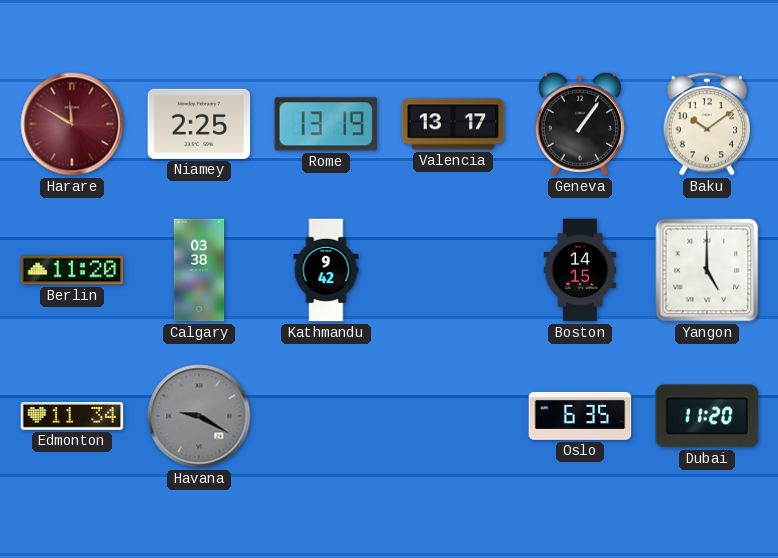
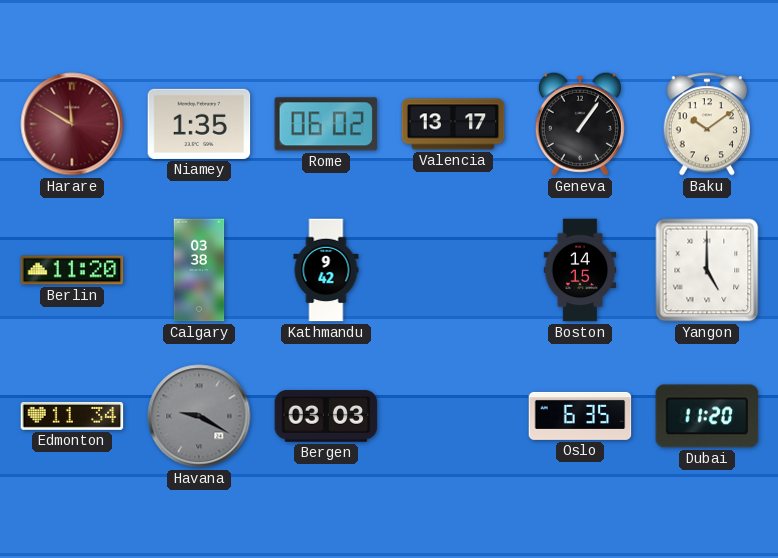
Niamey: 2:25 -> 1:35 (199, 124)
Rome: 13:19 -> 06:02 (326, 124)
Bergen: none -> 03:03 (326, 416)
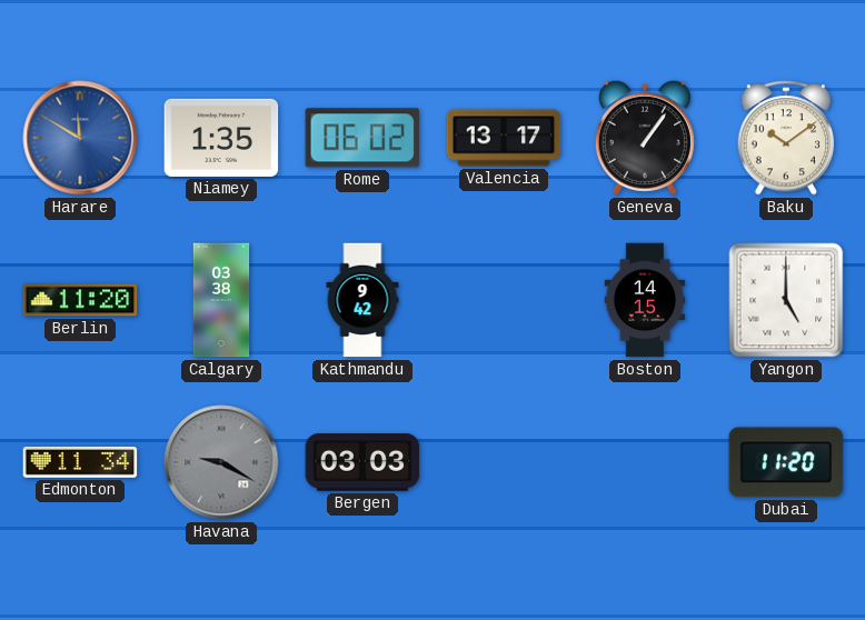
Harare dial: burgundy -> blue (80, 138)
Oslo: 6:35 -> none (580, 416)
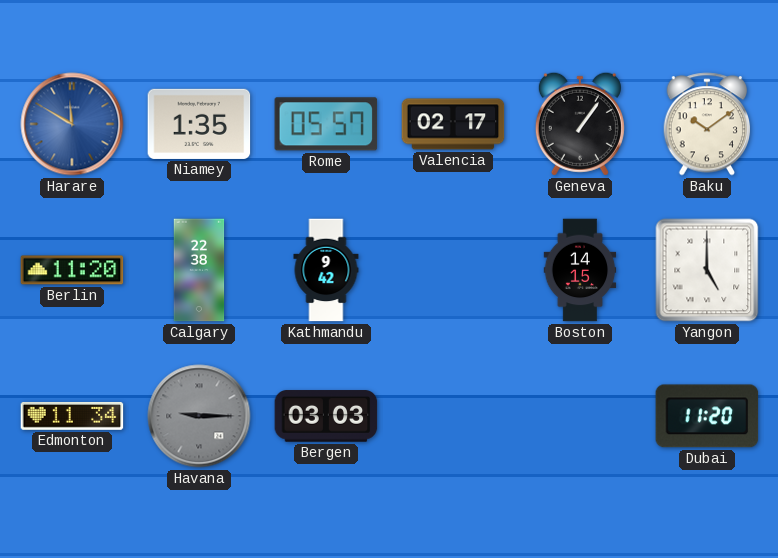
Rome: 06:02 -> 05:57 (326, 124)
Valencia: 13:17 -> 02:17 (453, 124)
Calgary: 03:38 -> 22:38 (199, 270)
Havana: 9:20 -> 9:15 (199, 416)
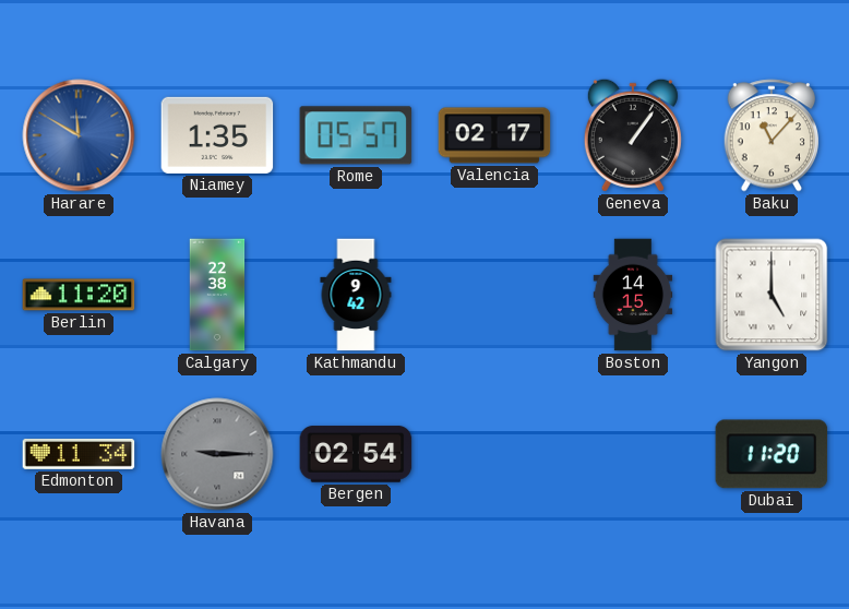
Baku: 10:09 -> 11:07 (772, 135)
Bergen: 03:03 -> 02:54 (356, 454)
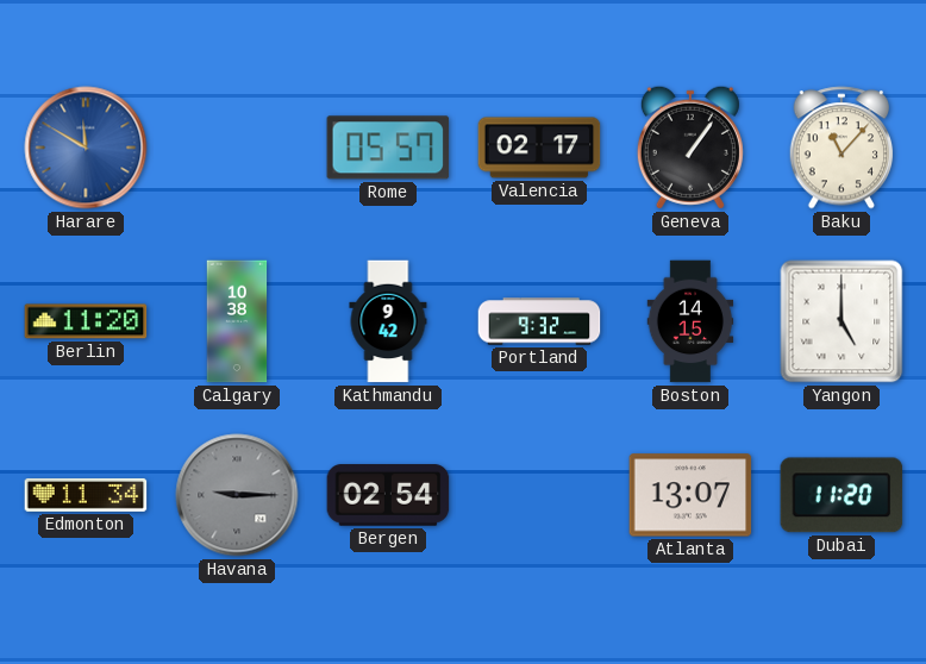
Niamey: 1:35 -> none (217, 135)
Calgary: 22:38 -> 10:38 (237, 321)
Portland: none -> 9:32 (539, 321)
Atlanta: none -> 13:07 (690, 495)
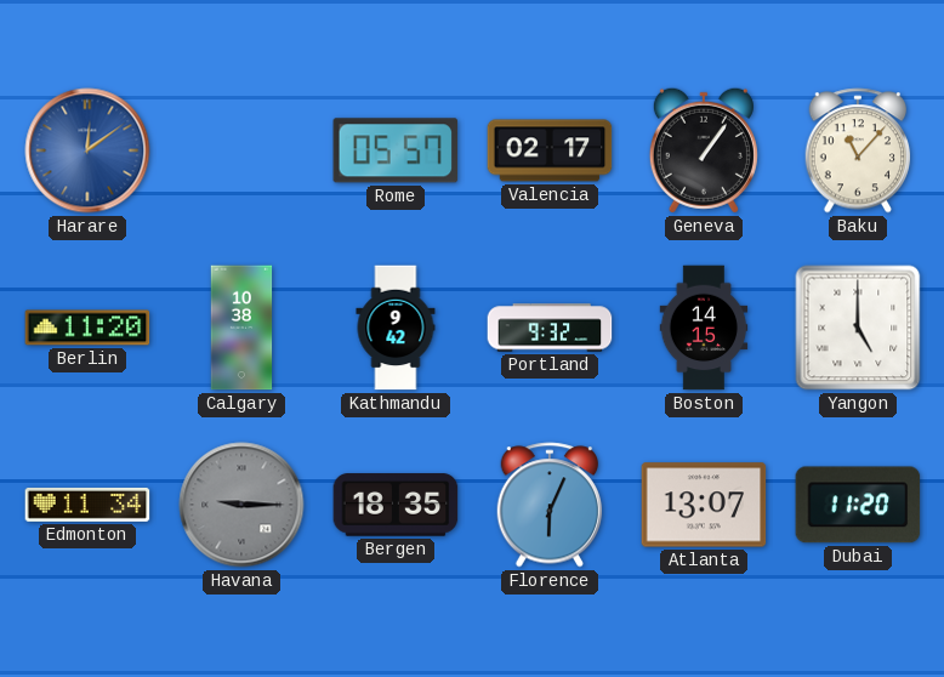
Harare: 11:50 -> 12:09 (87, 150)
Bergen: 02:54 -> 18:35 (396, 505)
Florence: none -> 6:04 (550, 505)
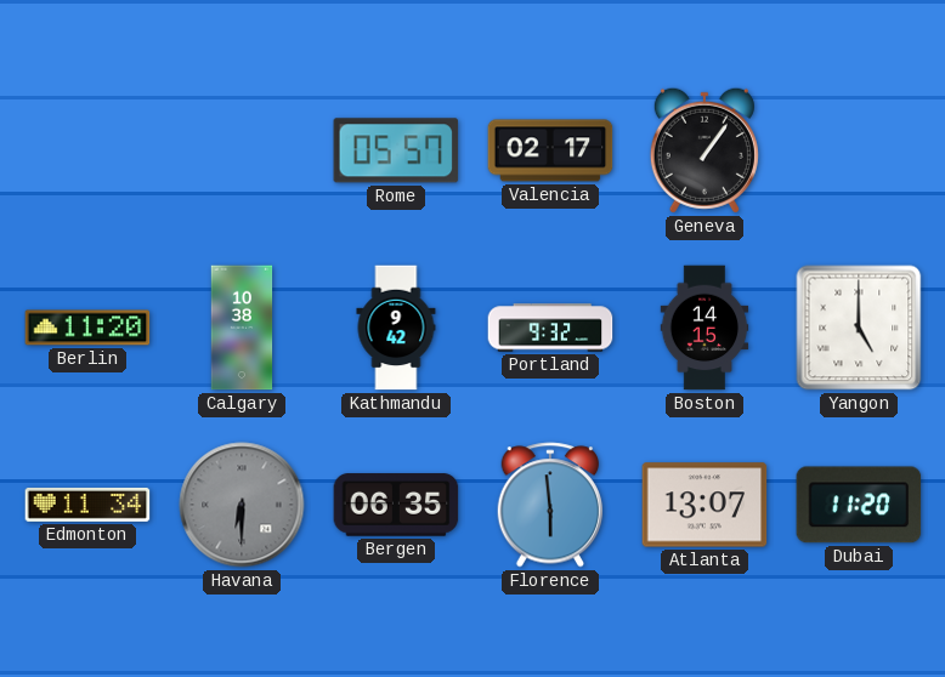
Harare: 12:09 -> none (87, 150)
Baku: 11:07 -> none (858, 150)
Havana: 9:15 -> 6:30 (242, 505)
Bergen: 18:35 -> 06:35 (396, 505)
Florence: 6:04 -> 5:59 (550, 505)
